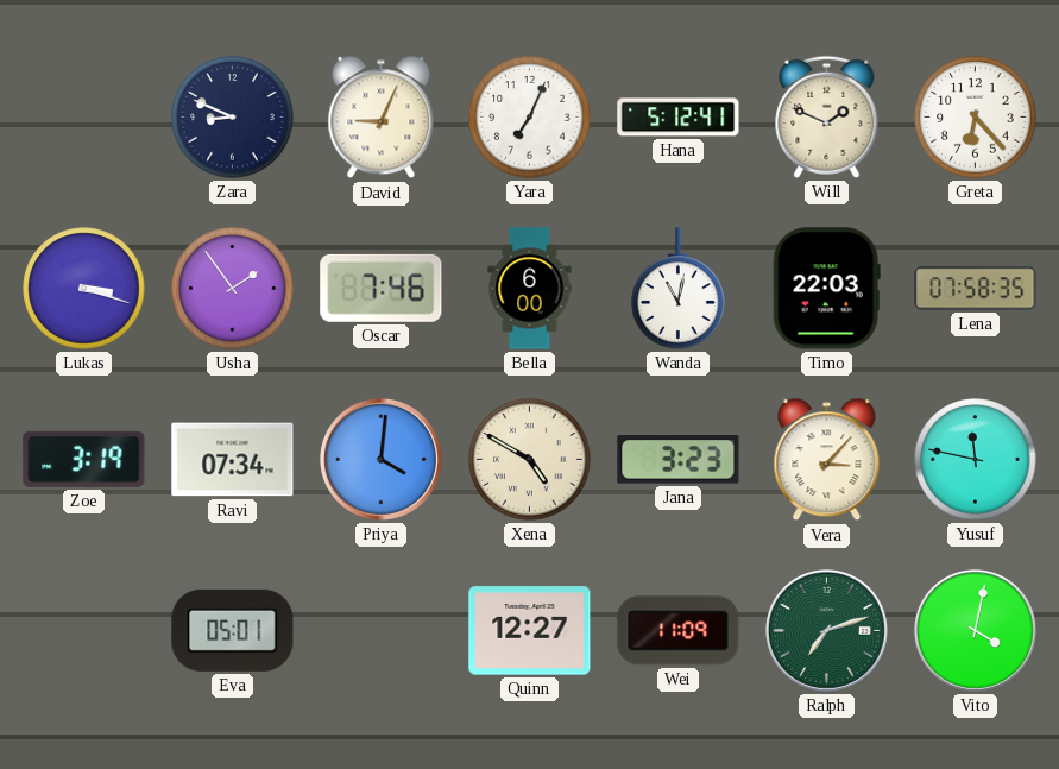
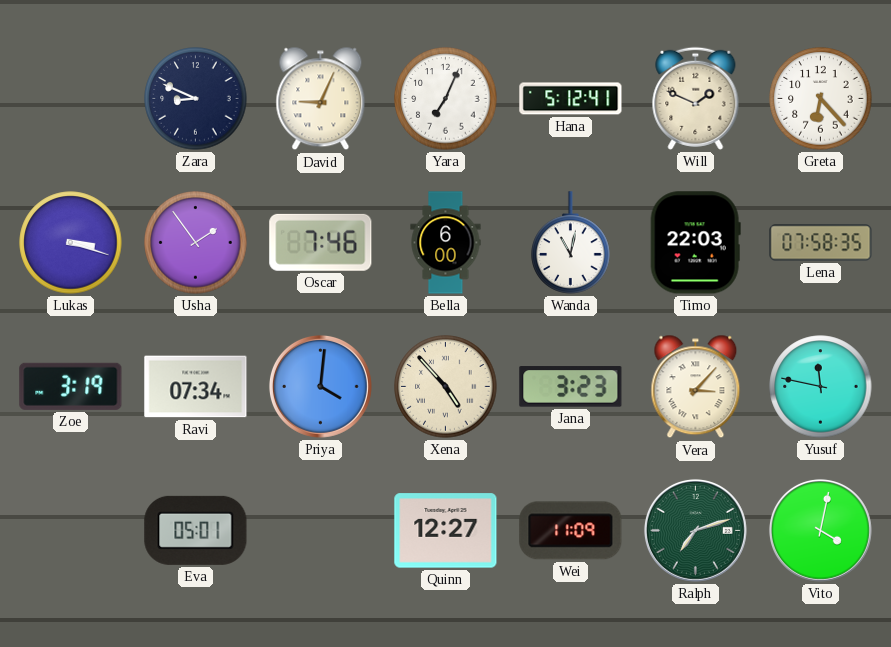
Xena: 4:50 -> 4:53 (446, 387)
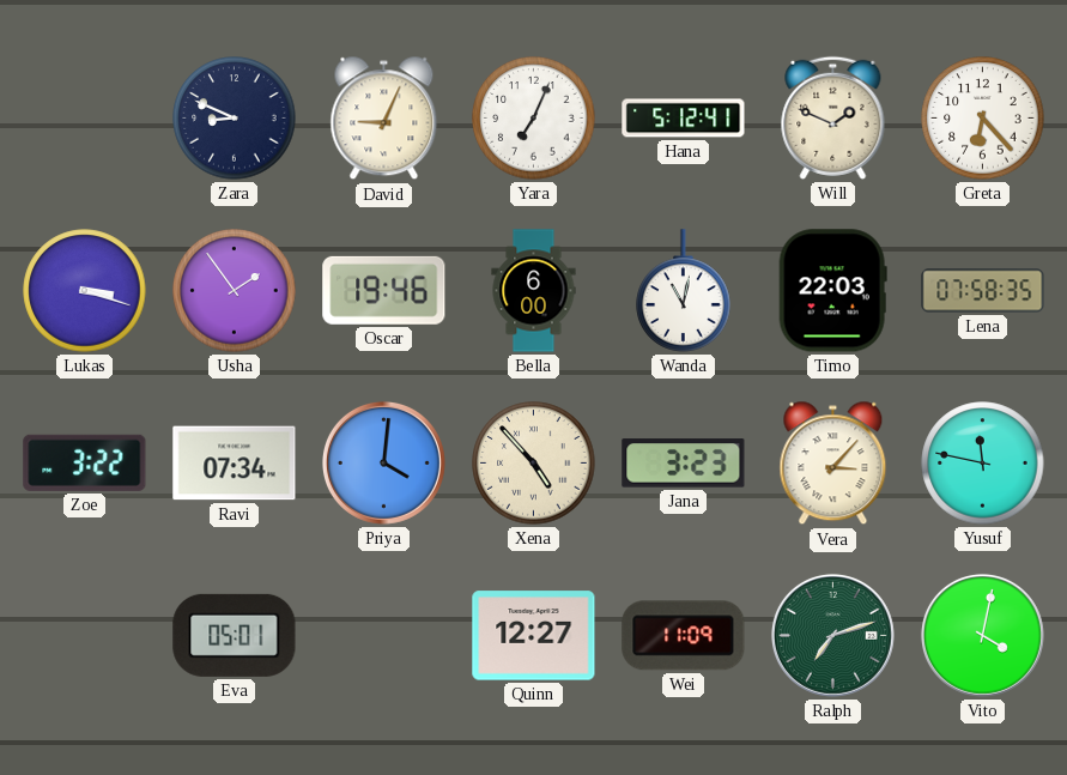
Oscar: 7:46 -> 19:46 (384, 290)
Zoe: 3:19 -> 3:22 (85, 462)
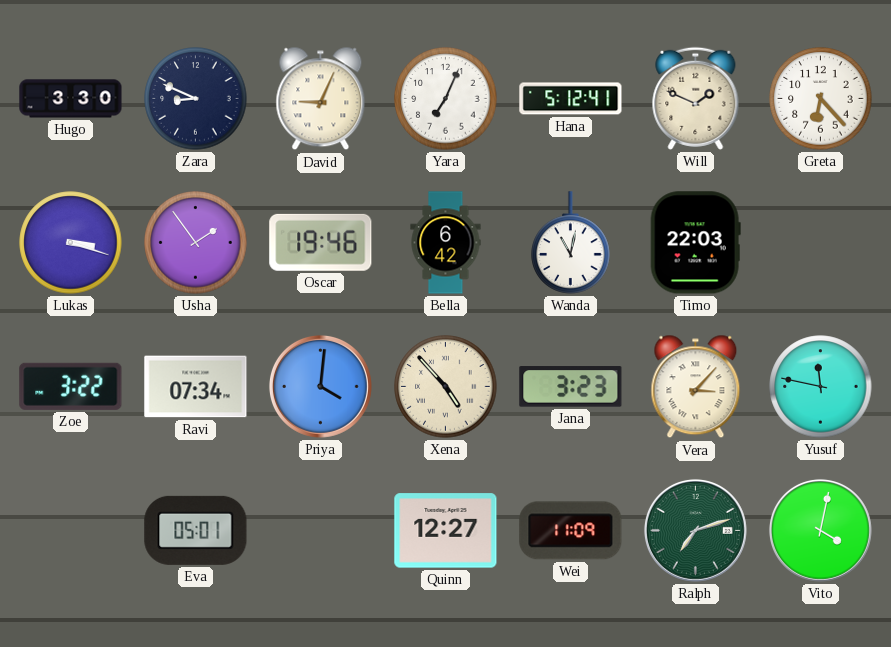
Hugo: none -> 3:30 (71, 99)
Bella: 6:00 -> 6:42 (446, 243)
Lena: 07:58 -> none (983, 291)
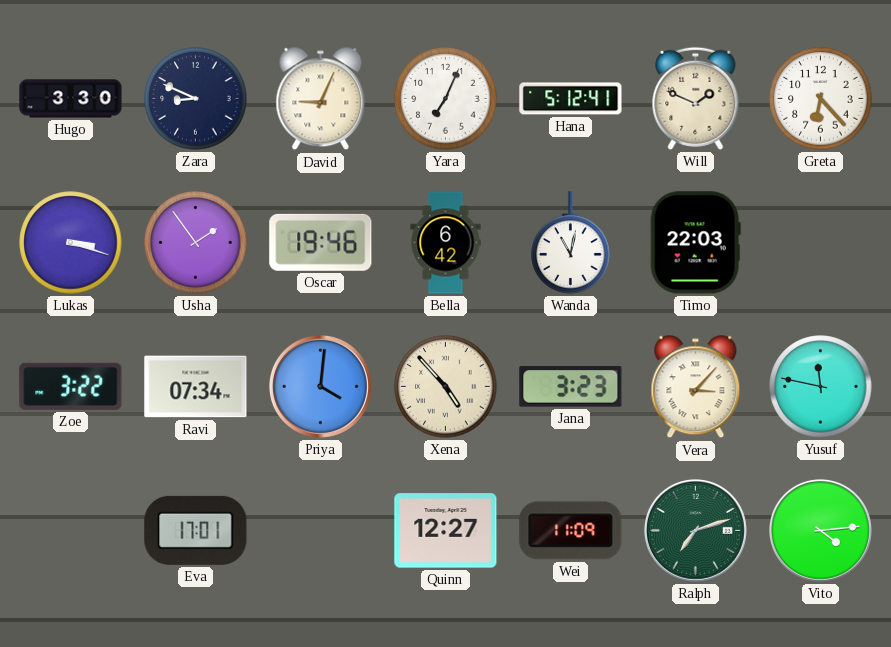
Eva: 05:01 -> 17:01 (196, 530)
Vito: 4:02 -> 4:14 (820, 530)
